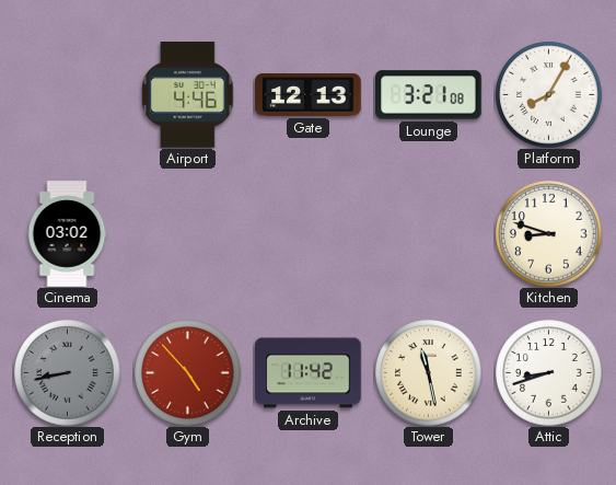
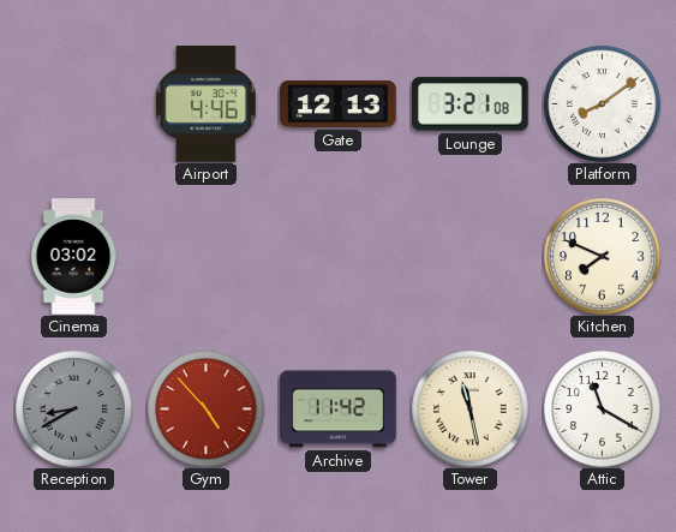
Platform: 8:05 -> 8:09 (603, 104)
Kitchen: 8:48 -> 7:49 (603, 257)
Reception: 8:43 -> 8:40 (74, 410)
Attic: 8:42 -> 11:20 (603, 410)
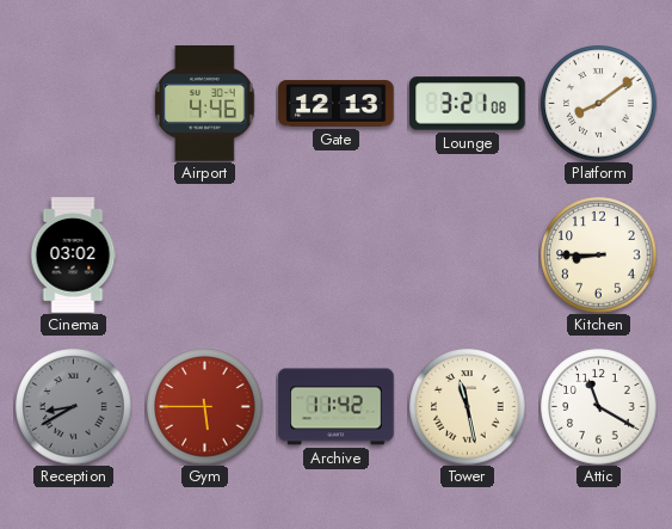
Kitchen: 7:49 -> 8:45 (599, 256)
Gym: 4:53 -> 5:45 (205, 407)
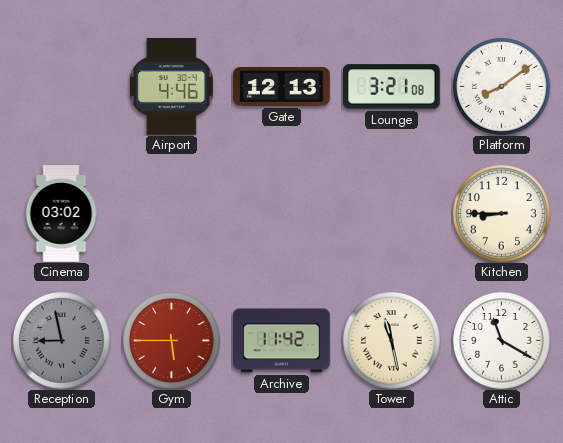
Reception: 8:40 -> 8:58 (62, 341)
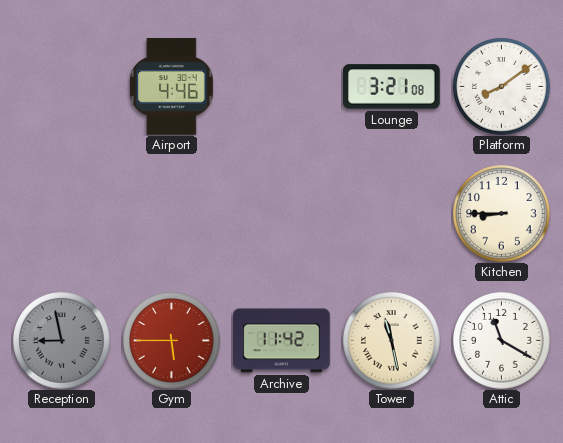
Gate: 12:13 -> none (282, 87)
Cinema: 03:02 -> none (61, 214)
